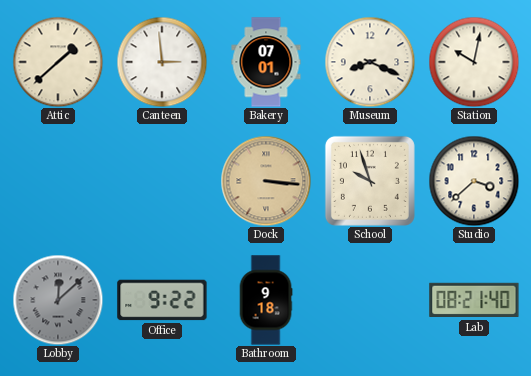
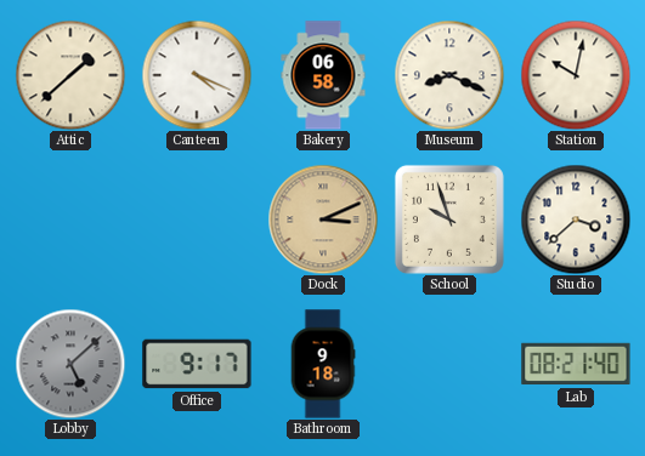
Canteen: 2:59 -> 4:19 (197, 75)
Bakery: 07:01 -> 06:58 (323, 75)
Dock: 3:16 -> 3:11 (323, 220)
Lobby: 12:08 -> 5:08 (70, 364)
Office: 9:22 -> 9:17 (197, 364)
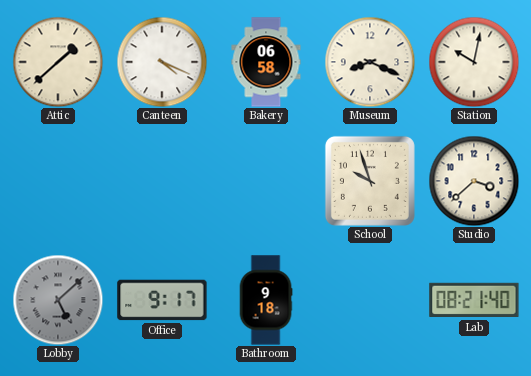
Dock: 3:11 -> none (323, 220)
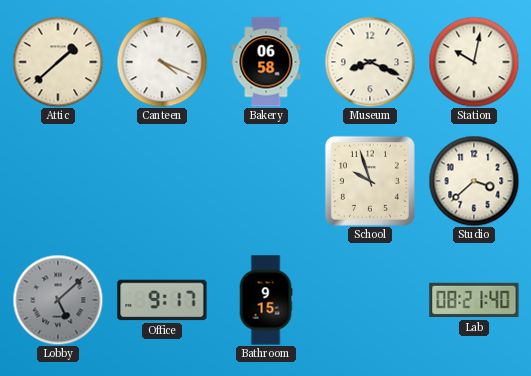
Bathroom: 9:18 -> 9:15 (266, 300)
